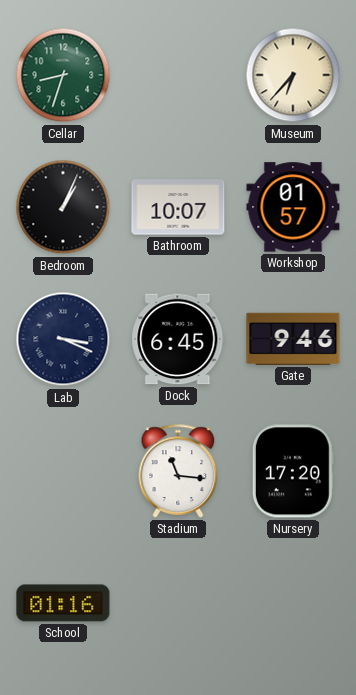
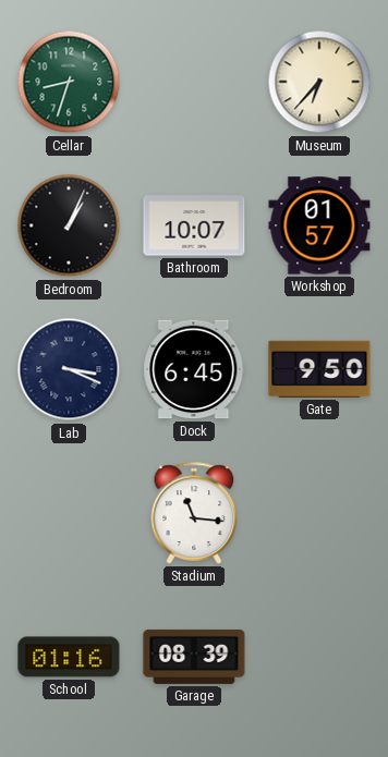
Gate: 9:46 -> 9:50 (319, 369)
Nursery: 17:20 -> none (293, 471)
Garage: none -> 08:39 (194, 657)
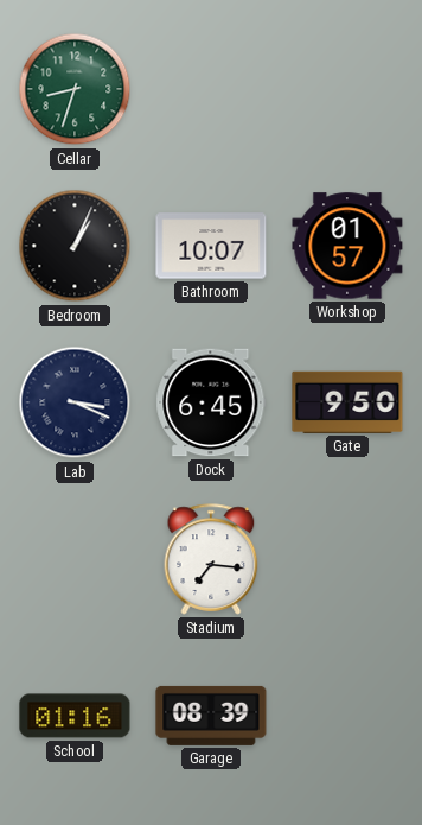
Museum: 6:37 -> none (319, 82)
Stadium: 11:16 -> 7:16 (211, 559)
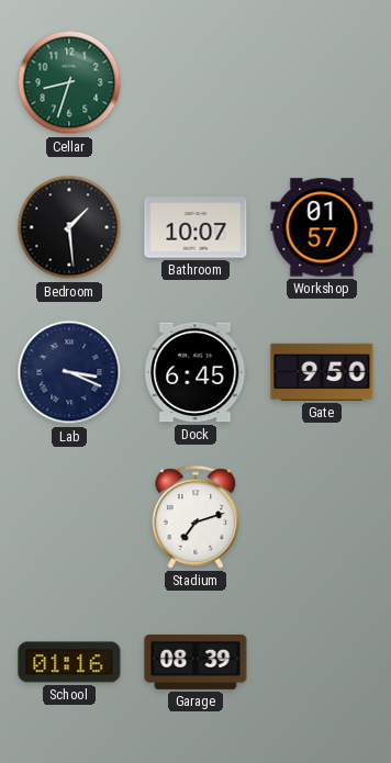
Bedroom: 1:04 -> 1:29 (69, 227)
Stadium: 7:16 -> 7:12 (195, 517)
